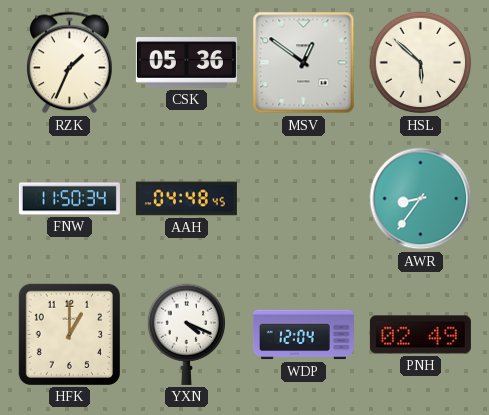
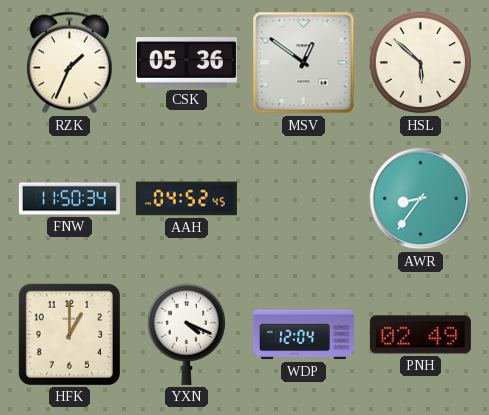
AAH: 04:48 -> 04:52 (186, 199)
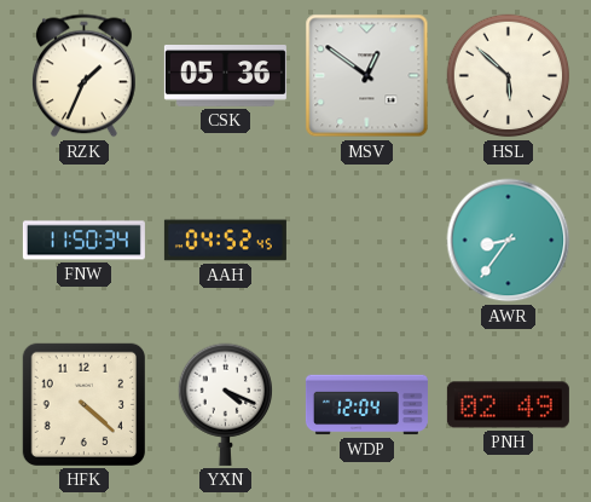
HFK: 1:00 -> 4:22 (83, 404)
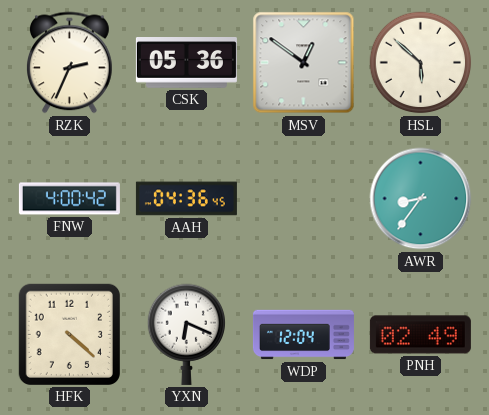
RZK: 1:34 -> 2:34 (70, 63)
FNW: 11:50 -> 4:00 (69, 199)
AAH: 04:52 -> 04:36 (186, 199)
YXN: 4:19 -> 6:19 (186, 334)
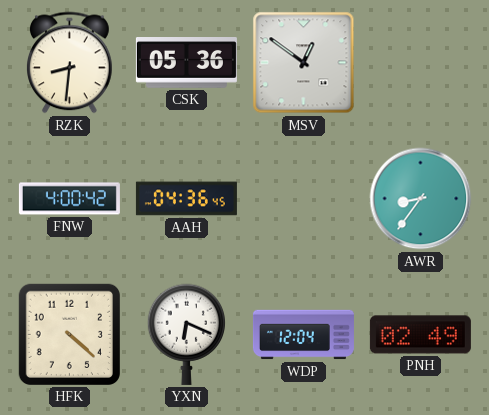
RZK: 2:34 -> 8:31 (70, 63)
HSL: 5:52 -> none (421, 63)
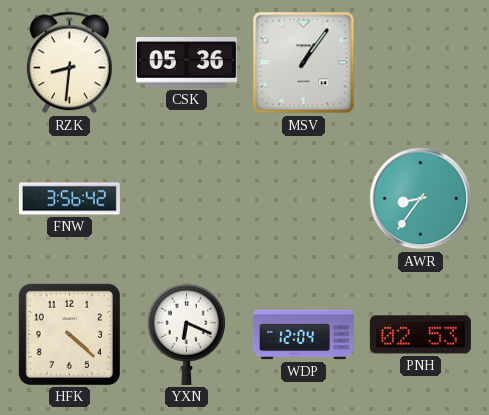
MSV: 12:51 -> 1:06 (304, 63)
FNW: 4:00 -> 3:56 (69, 199)
AAH: 04:36 -> none (186, 199)
PNH: 02:49 -> 02:53 (420, 335)
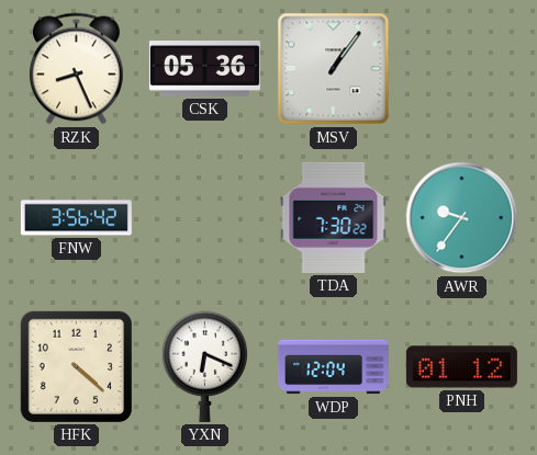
RZK: 8:31 -> 8:26 (77, 69)
TDA: none -> 7:30 (334, 217)
AWR: 8:36 -> 9:36 (462, 218)
PNH: 02:53 -> 01:12 (461, 367)
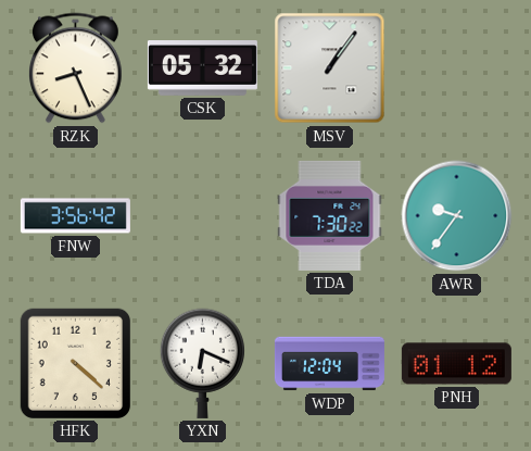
CSK: 05:36 -> 05:32 (202, 68)
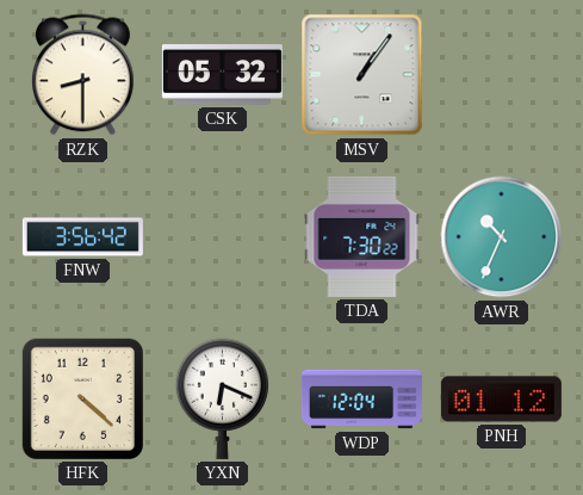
RZK: 8:26 -> 8:30 (83, 75)
AWR: 9:36 -> 10:34 (502, 237)
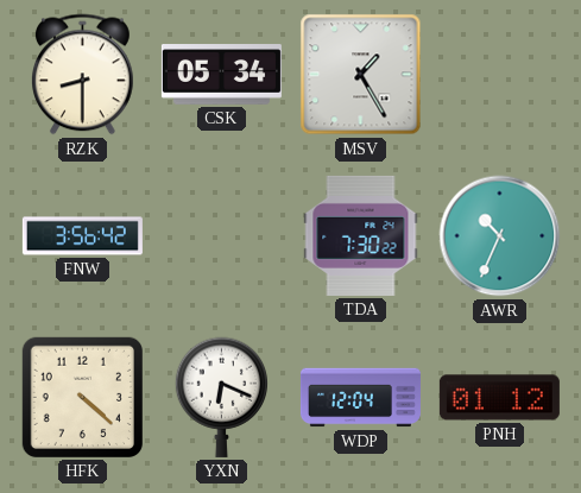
CSK: 05:32 -> 05:34 (221, 75)
MSV: 1:06 -> 1:25 (361, 75)
